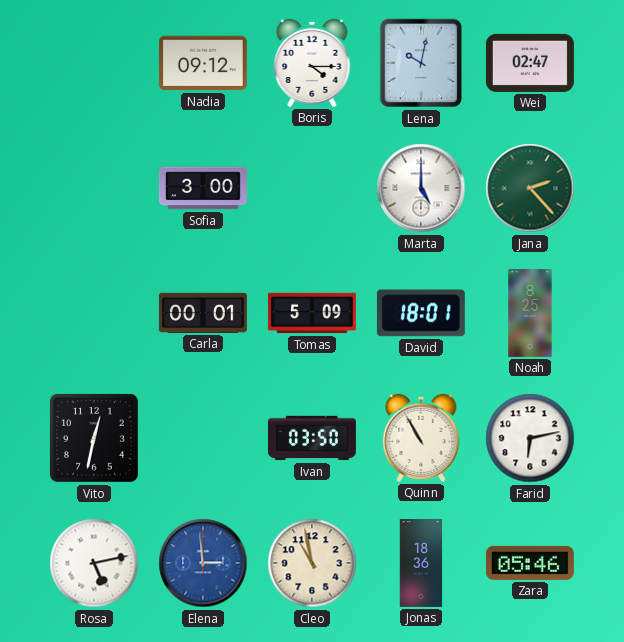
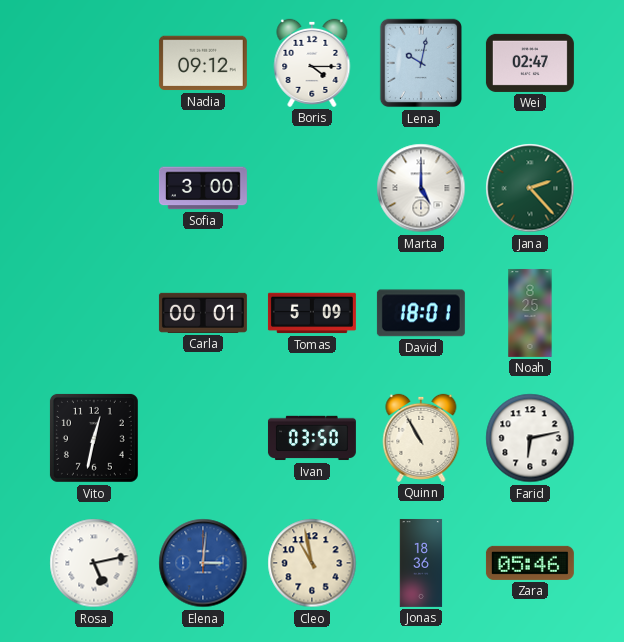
Elena: 2:59 -> 3:01 (203, 563)
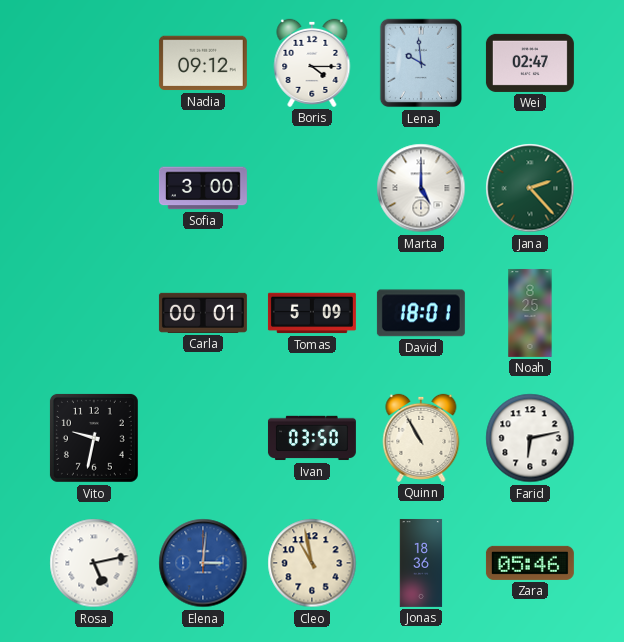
Lena: 10:02 -> 9:59 (421, 63)
Vito: 12:32 -> 9:32 (94, 438)
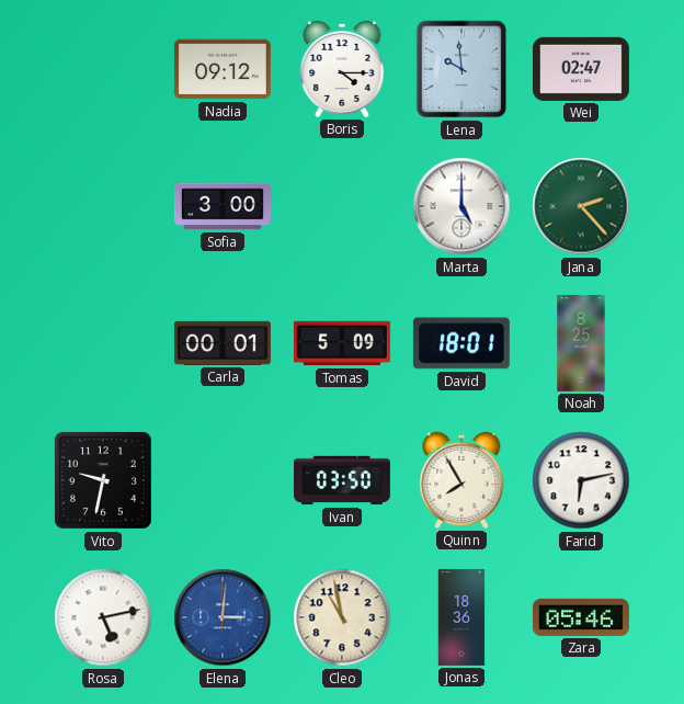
Quinn: 10:55 -> 7:55 (461, 480)
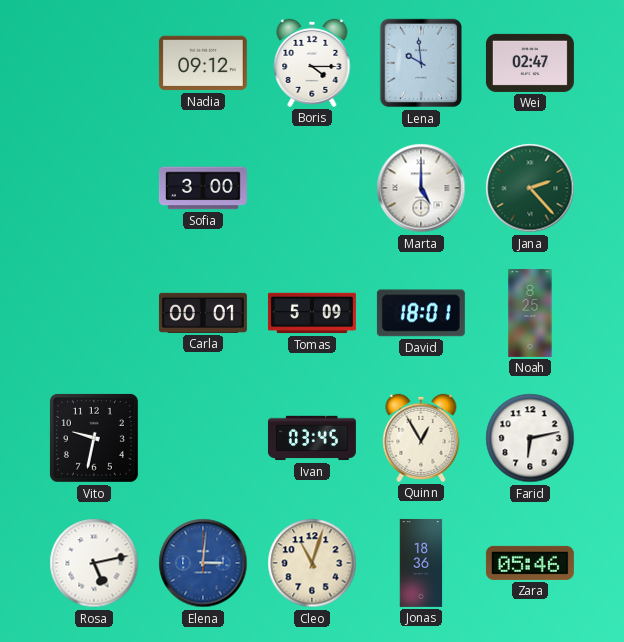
Ivan: 03:50 -> 03:45 (312, 438)
Quinn: 7:55 -> 12:55 (421, 438)
Cleo: 10:58 -> 11:03 (312, 563)
